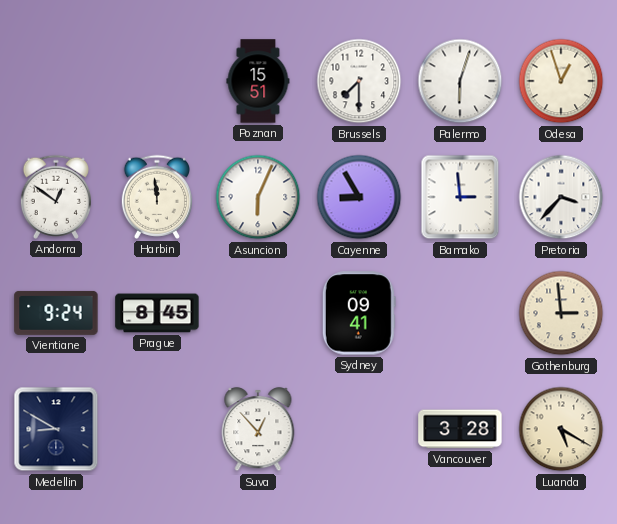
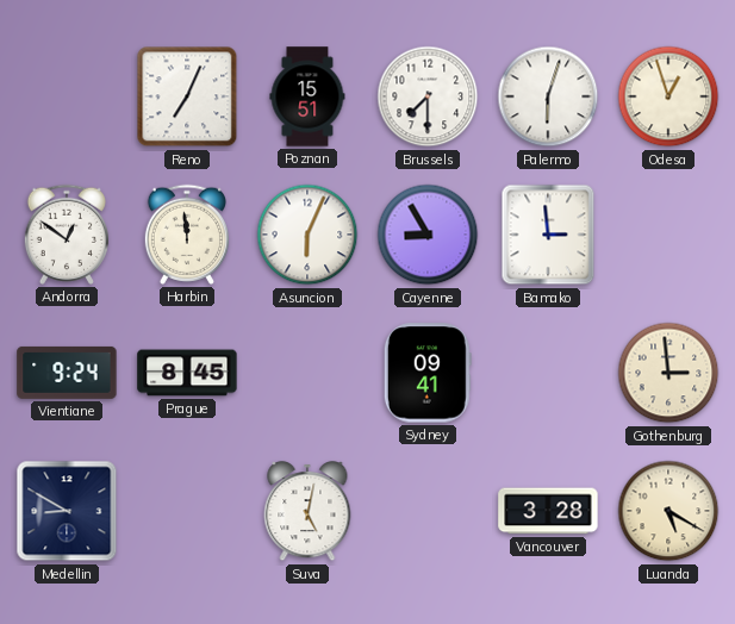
Reno: none -> 7:04 (187, 96)
Pretoria: 3:37 -> none (561, 197)
Suva: 12:53 -> 5:02 (307, 511)
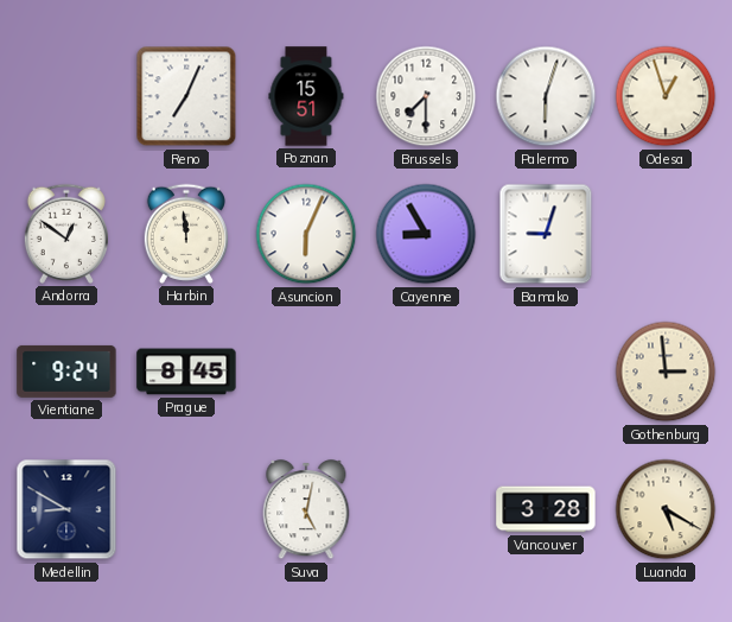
Bamako: 2:59 -> 9:03 (546, 234)
Sydney: 09:41 -> none (428, 373)
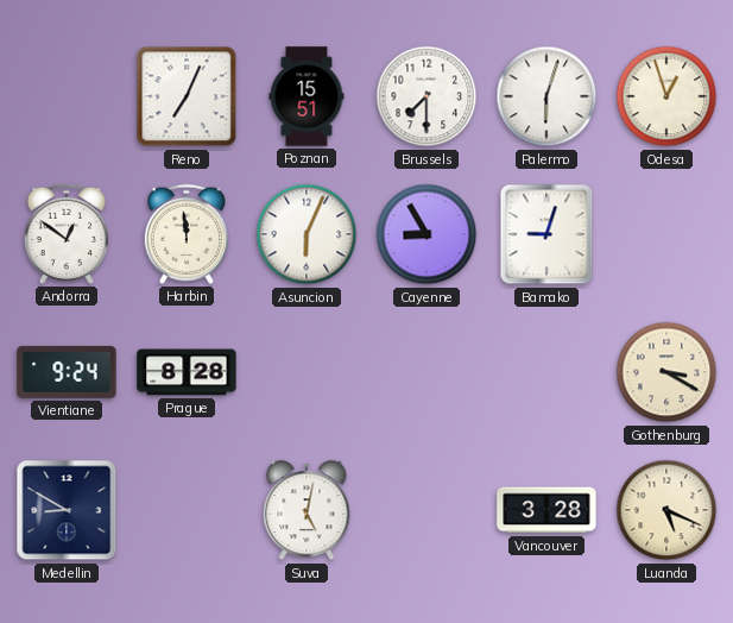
Prague: 8:45 -> 8:28 (187, 372)
Gothenburg: 2:59 -> 3:20 (666, 372)
Luanda: 5:20 -> 5:19 (666, 510)
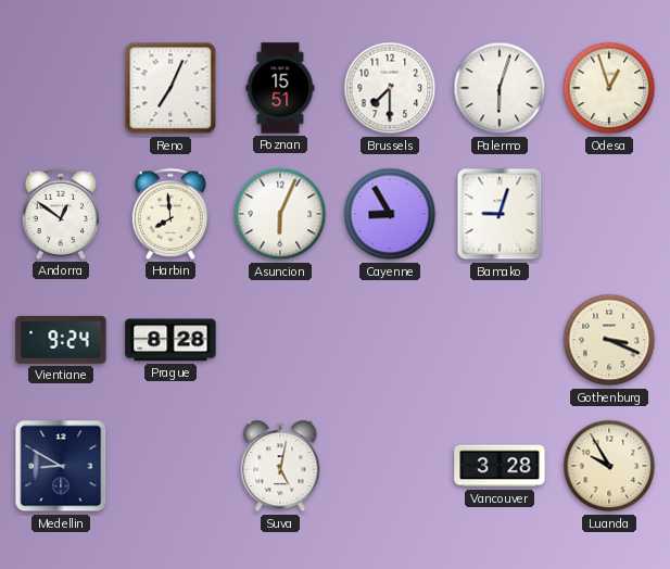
Harbin: 11:59 -> 7:59 (169, 214)
Gothenburg: 3:20 -> 3:19 (609, 340)
Luanda: 5:19 -> 9:55 (609, 466)
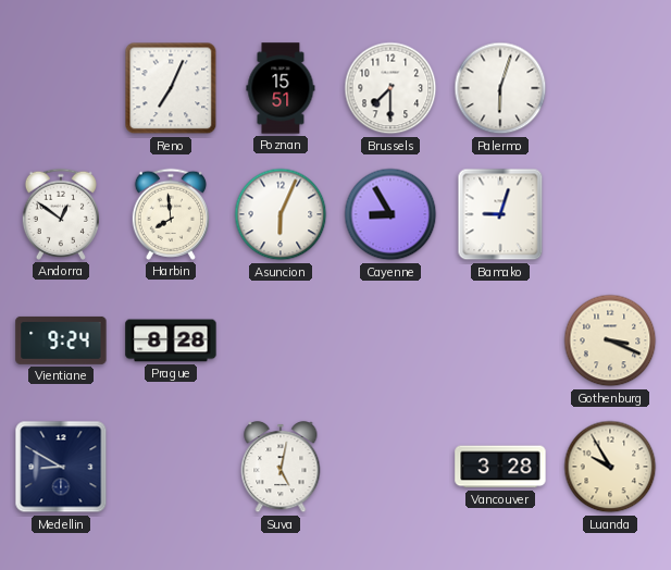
Odesa: 12:57 -> none (609, 88)
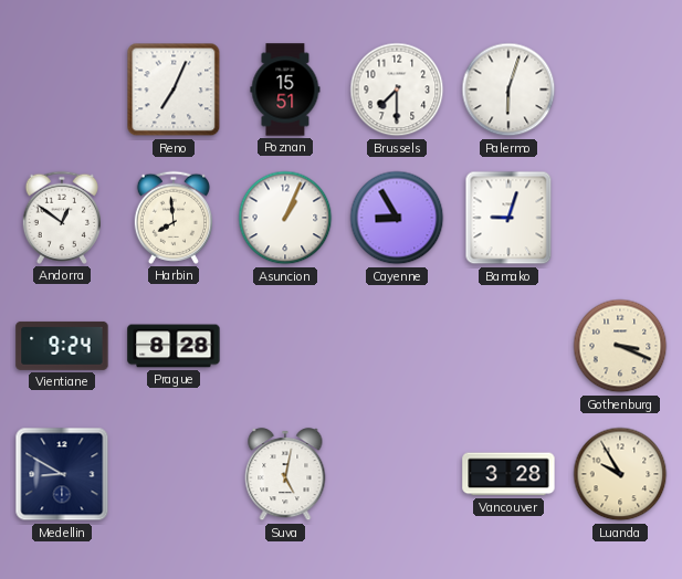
Asuncion: 6:04 -> 1:04 (285, 218)
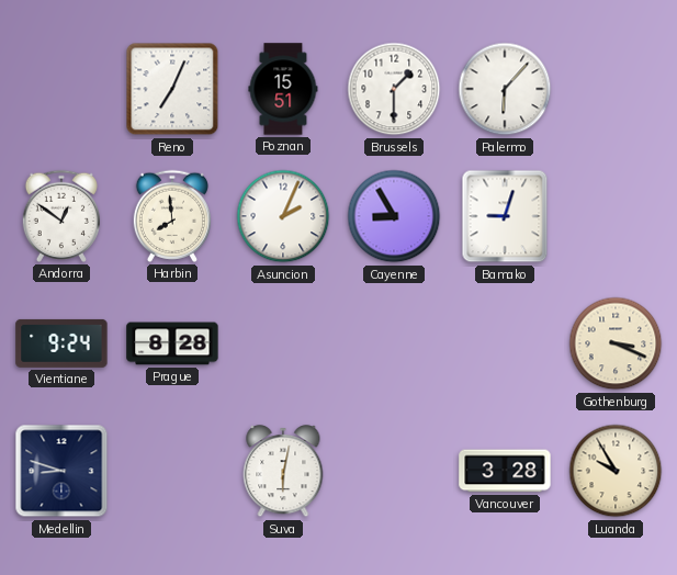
Brussels: 7:30 -> 1:30 (394, 89)
Palermo: 6:03 -> 6:07 (505, 89)
Asuncion: 1:04 -> 2:04 (283, 216)
Medellin: 8:50 -> 8:48 (61, 471)
Suva: 5:02 -> 6:02 (283, 471)
